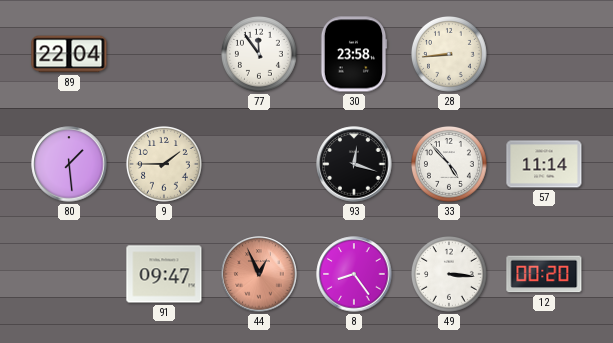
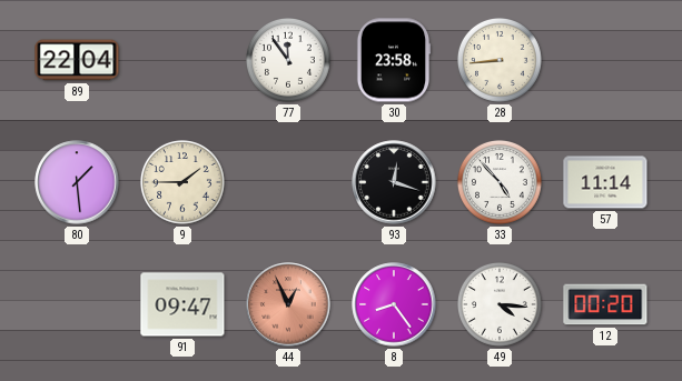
49: 3:16 -> 4:16 (500, 304)
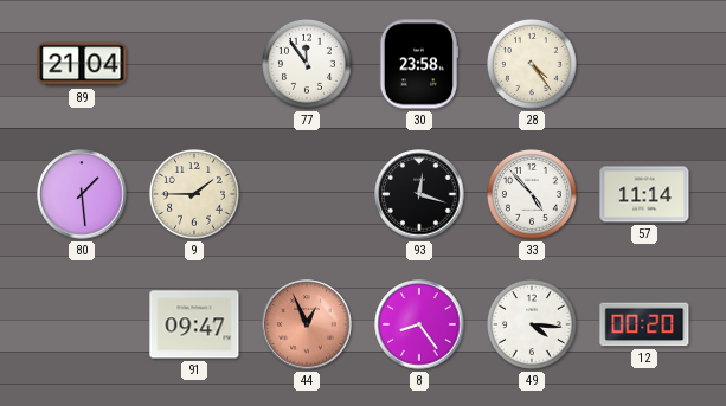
89: 22:04 -> 21:04 (82, 64)
28: 8:44 -> 4:24 (532, 64)
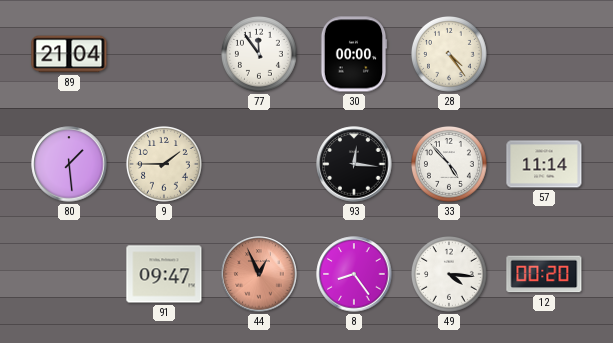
30: 23:58 -> 00:00 (354, 54)
93: 12:18 -> 12:16 (354, 164)
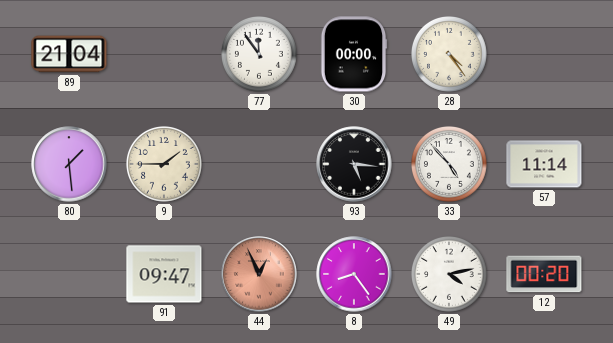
93: 12:16 -> 5:16 (354, 164)
49: 4:16 -> 4:13 (449, 274)
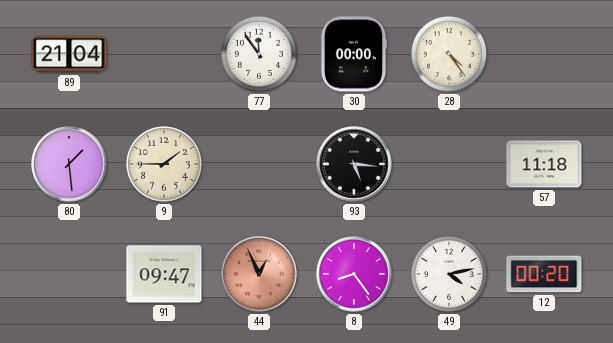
33: 4:53 -> none (449, 164)
57: 11:14 -> 11:18 (544, 164)
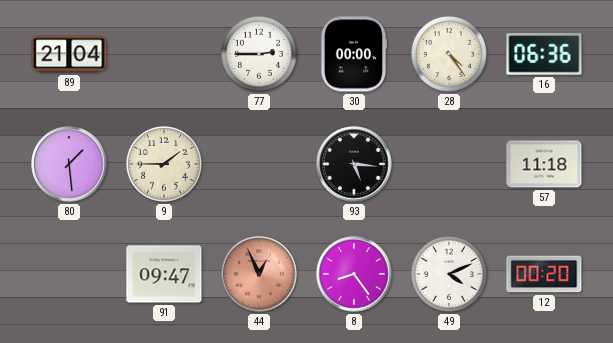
77: 11:54 -> 2:45 (259, 54)
16: none -> 06:36 (544, 54)
49: 4:13 -> 4:11 (449, 274)
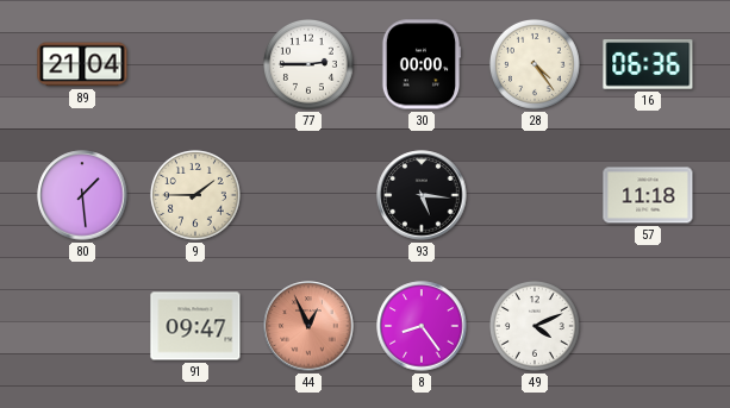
12: 00:20 -> none (544, 274)
